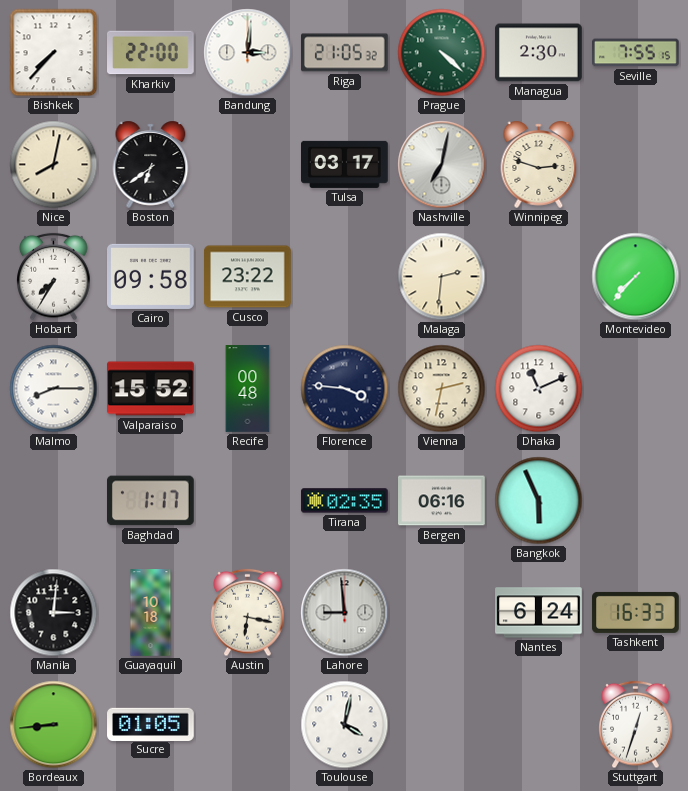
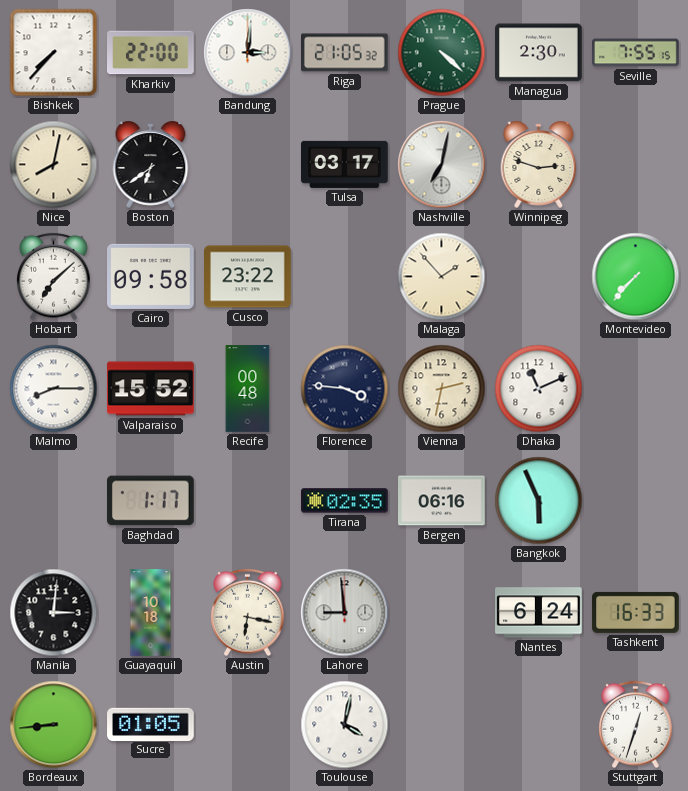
Hobart: 7:35 -> 7:08 (54, 277)
Malaga: 2:31 -> 1:53 (442, 277)
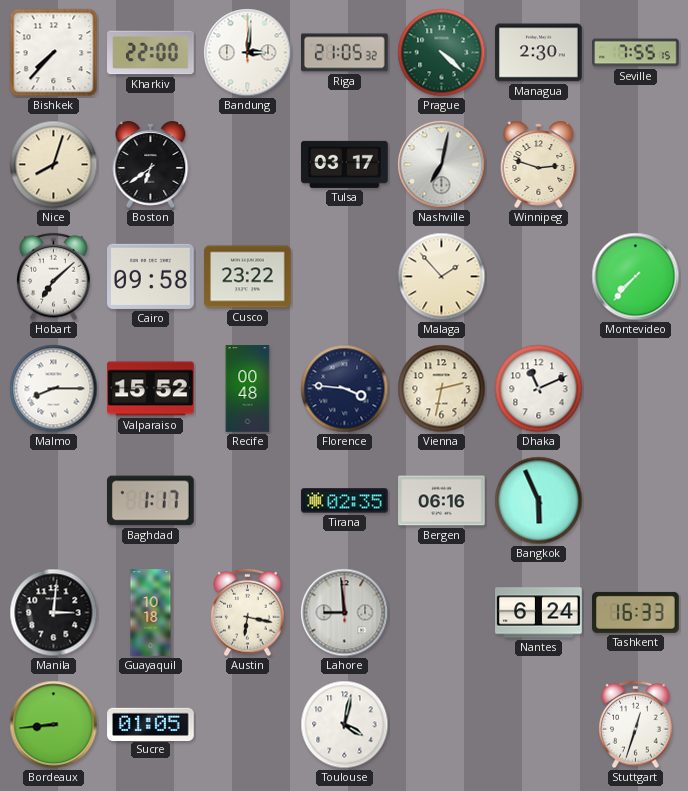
Nice: 8:02 -> 8:03 (54, 165)
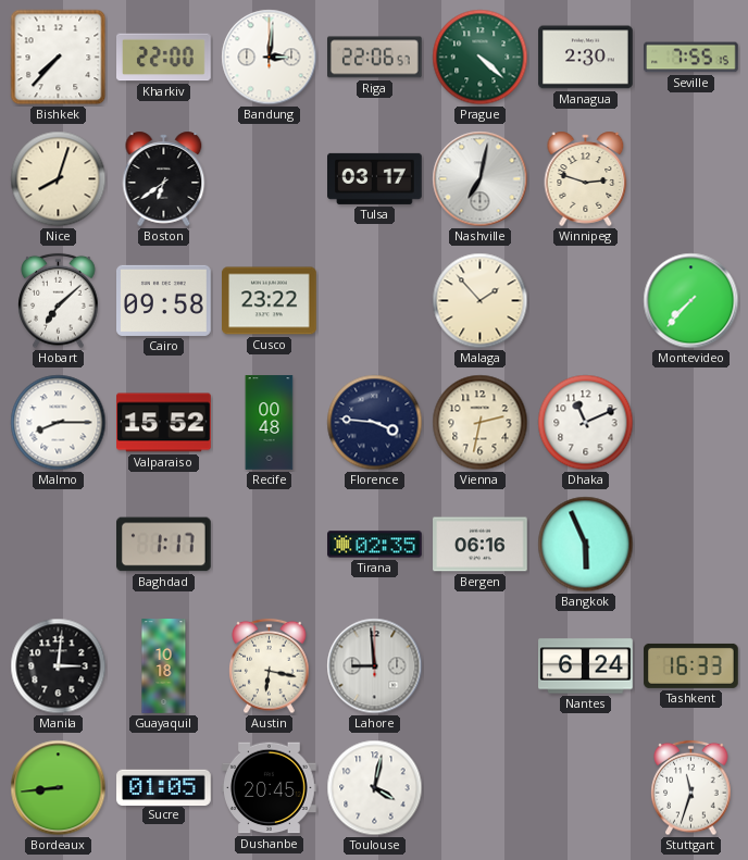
Riga: 21:05 -> 22:06 (375, 58)
Dushanbe: none -> 20:45 (270, 788)
Stuttgart: 12:33 -> 11:33 (691, 788)
